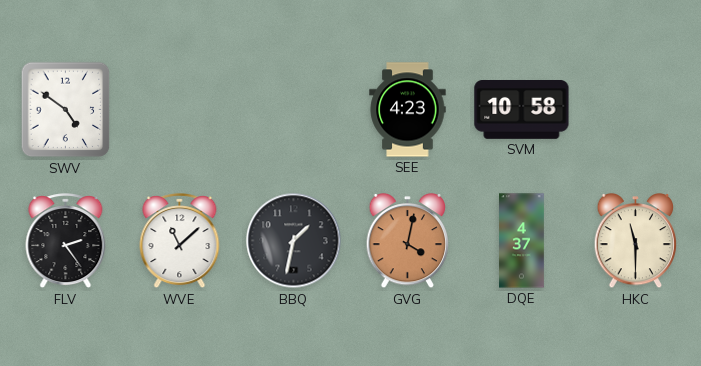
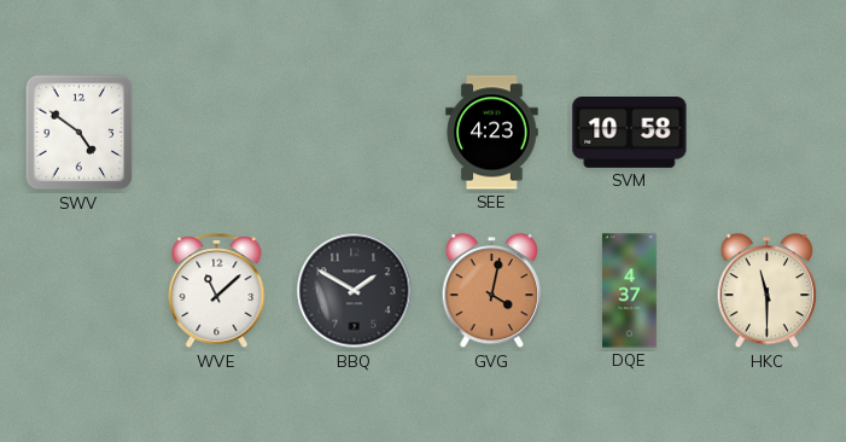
FLV: 2:24 -> none (66, 241)
BBQ: 1:32 -> 1:50 (355, 291)
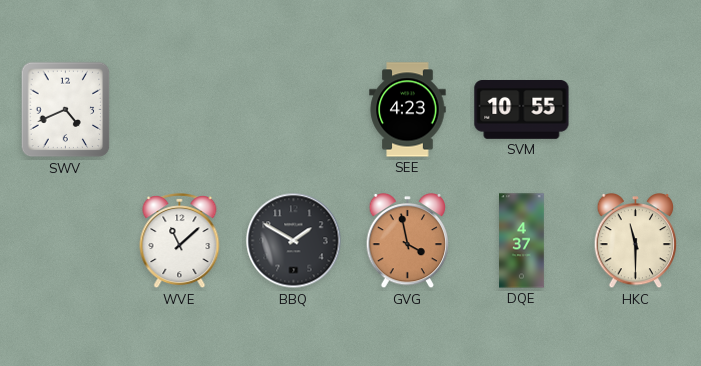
SWV: 4:51 -> 4:41 (66, 110)
SVM: 10:58 -> 10:55 (522, 110)
GVG: 4:02 -> 3:58 (408, 242)
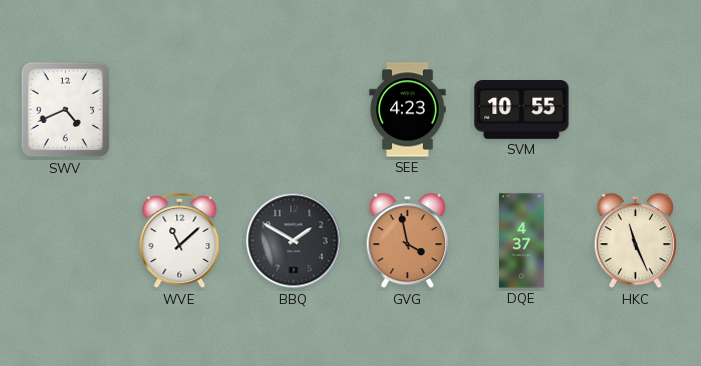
HKC: 11:30 -> 11:26 (636, 242)
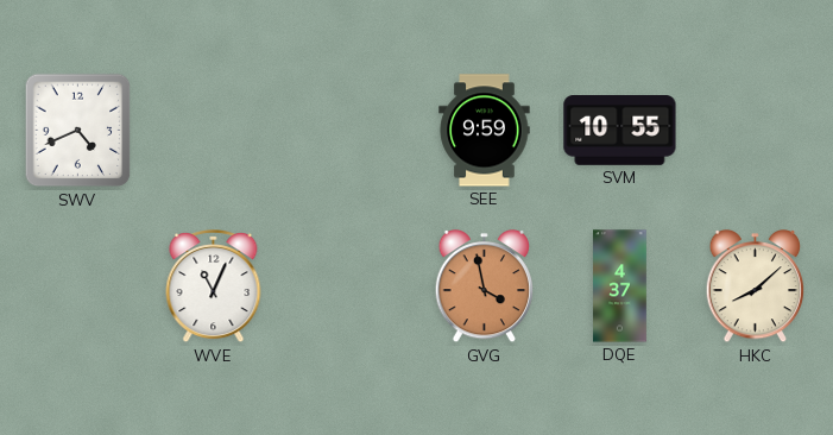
SEE: 4:23 -> 9:59 (485, 131)
WVE: 11:08 -> 11:04 (214, 286)
BBQ: 1:50 -> none (294, 241)
HKC: 11:26 -> 8:08 (756, 288)
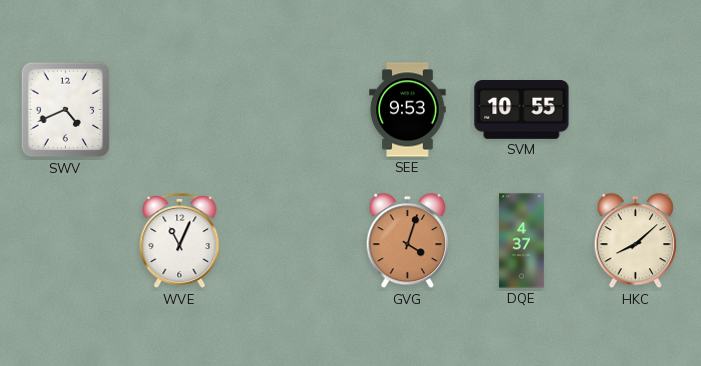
SEE: 9:59 -> 9:53 (408, 110)
GVG: 3:58 -> 4:03 (408, 242)
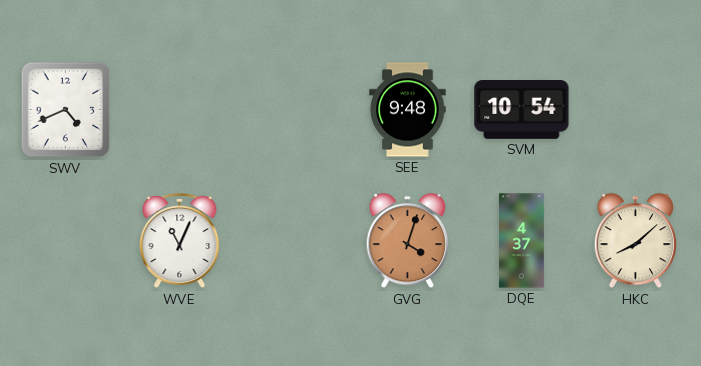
SEE: 9:53 -> 9:48 (408, 110)
SVM: 10:55 -> 10:54 (522, 110)
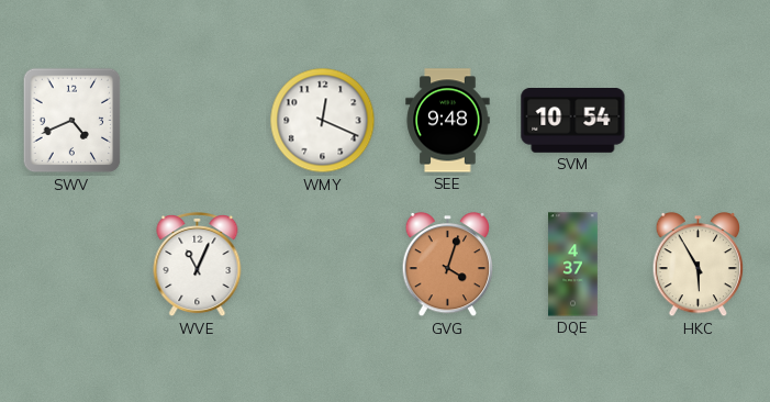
WMY: none -> 12:19 (323, 121)
HKC: 8:08 -> 5:55 (699, 266)
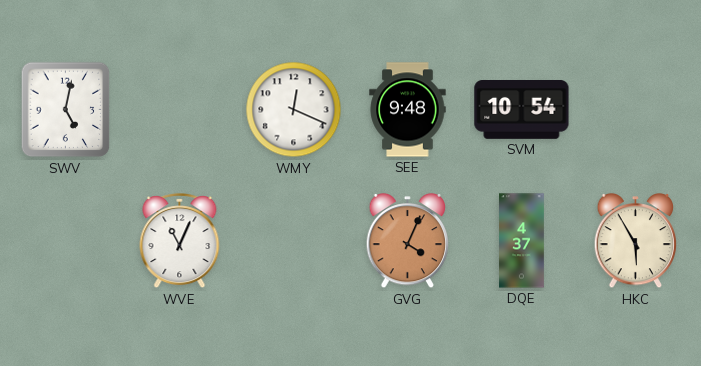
SWV: 4:41 -> 5:02 (66, 110)
GVG: 4:03 -> 4:04 (408, 242)
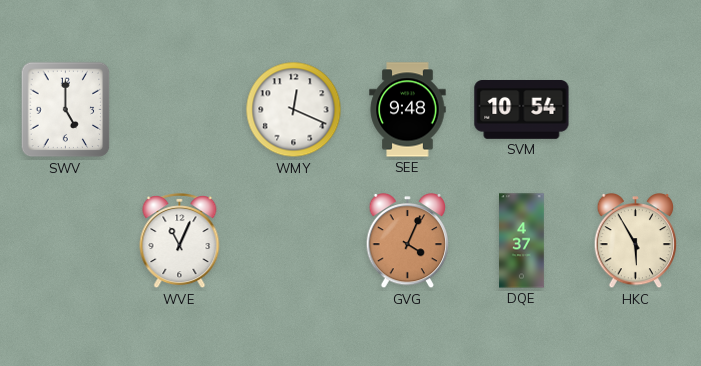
SWV: 5:02 -> 5:00 (66, 110)
